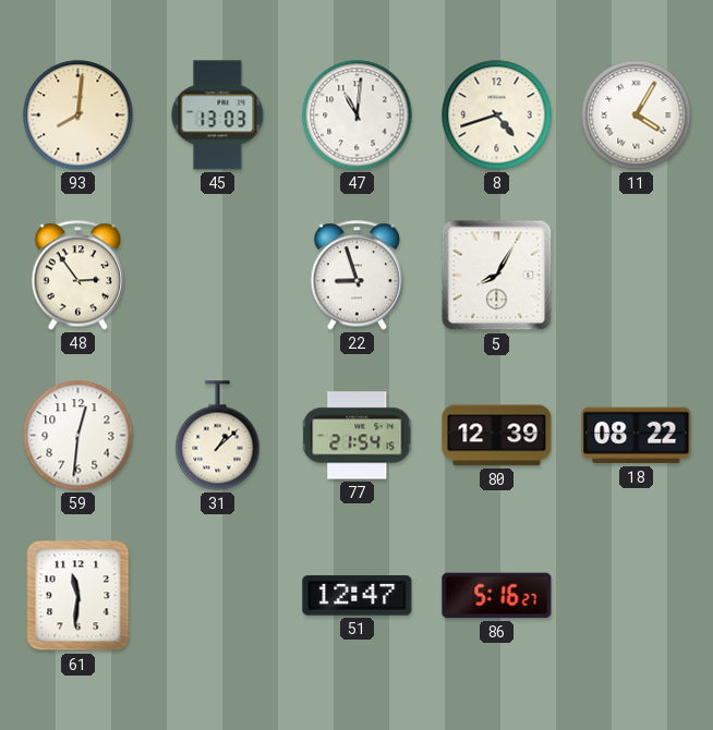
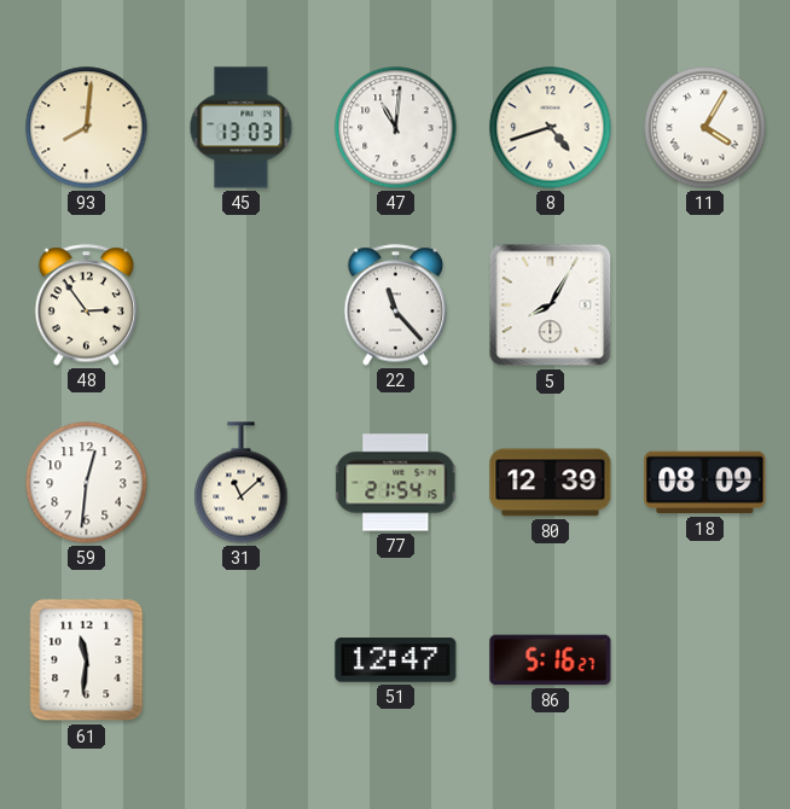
22: 8:57 -> 11:23 (396, 305)
31: 1:08 -> 11:08 (242, 483)
18: 08:22 -> 08:09 (705, 483)
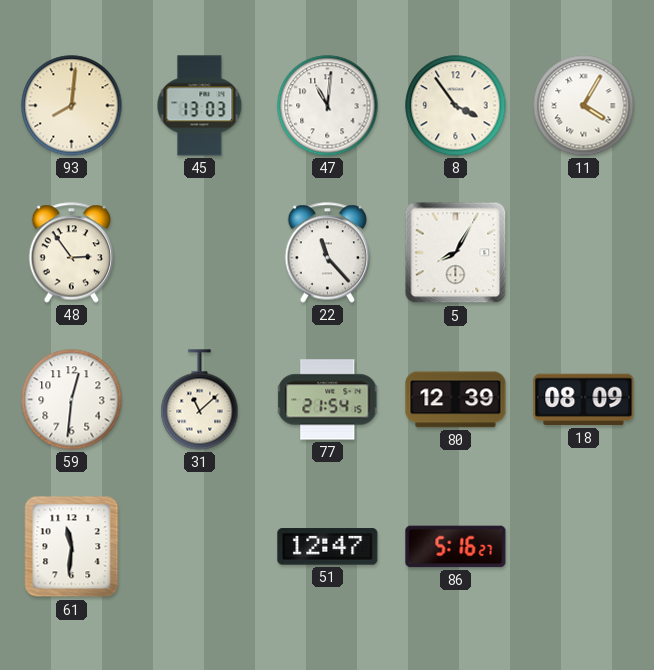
8: 4:42 -> 3:54 (456, 106)
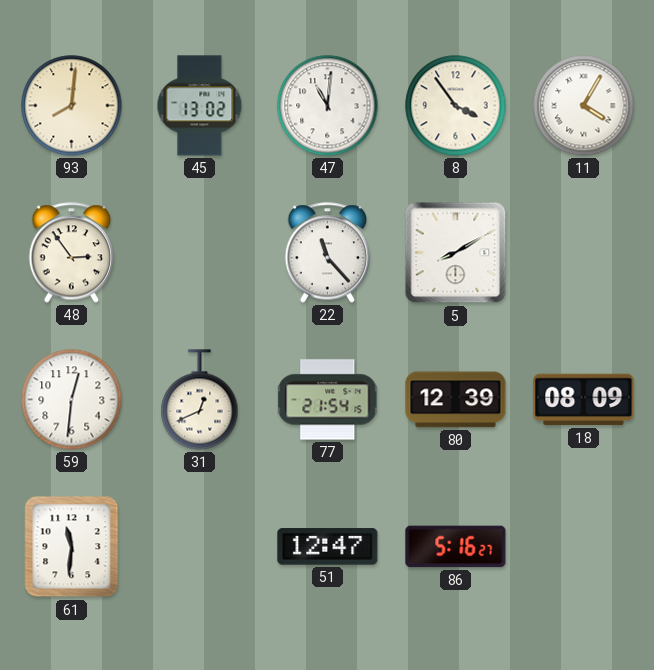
45: 13:03 -> 13:02 (200, 106)
5: 8:05 -> 8:10 (456, 253)
31: 11:08 -> 12:41 (200, 400)
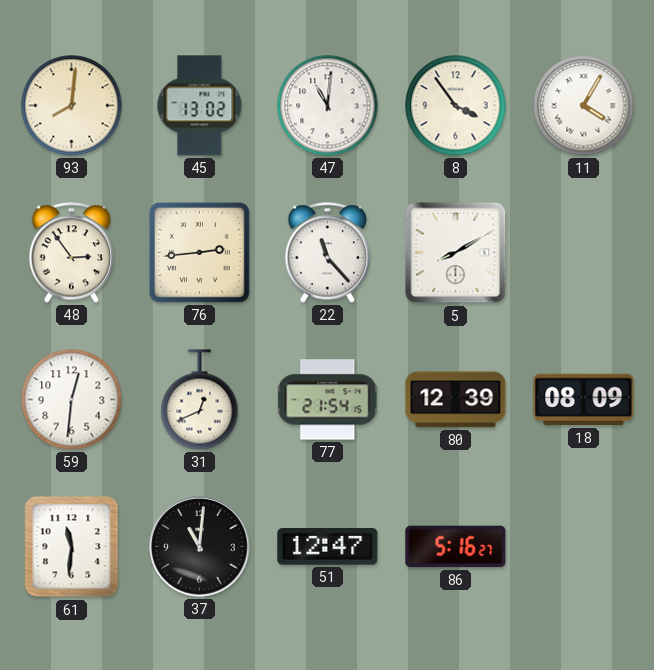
76: none -> 2:44 (199, 252)
37: none -> 11:01 (200, 547)
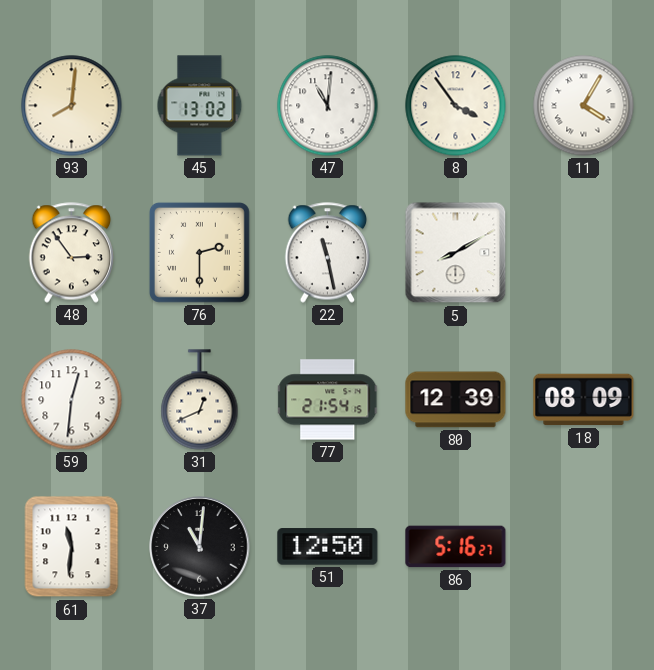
76: 2:44 -> 2:30 (199, 252)
22: 11:23 -> 11:28 (328, 253)
51: 12:47 -> 12:50 (328, 547)
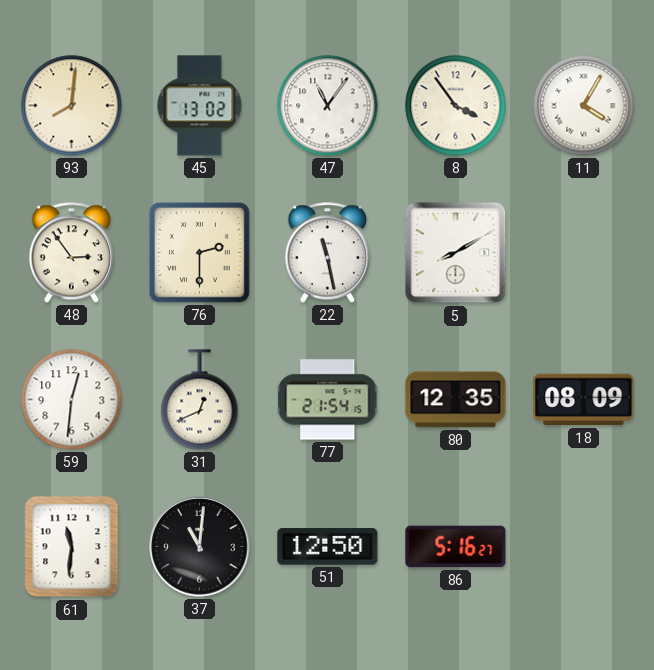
47: 11:01 -> 11:06 (328, 106)
80: 12:39 -> 12:35 (456, 400)
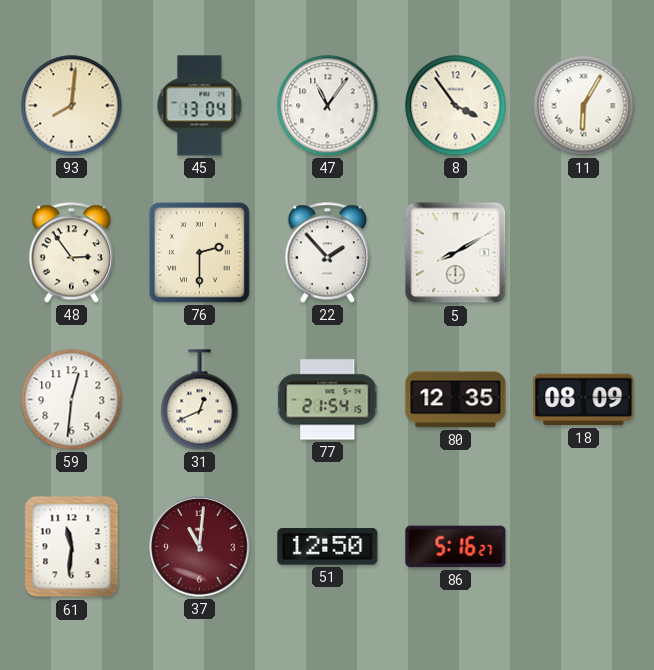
45: 13:02 -> 13:04 (200, 106)
11: 4:05 -> 6:05 (584, 106)
22: 11:28 -> 1:53 (328, 253)
37 dial: black -> burgundy (200, 547)
